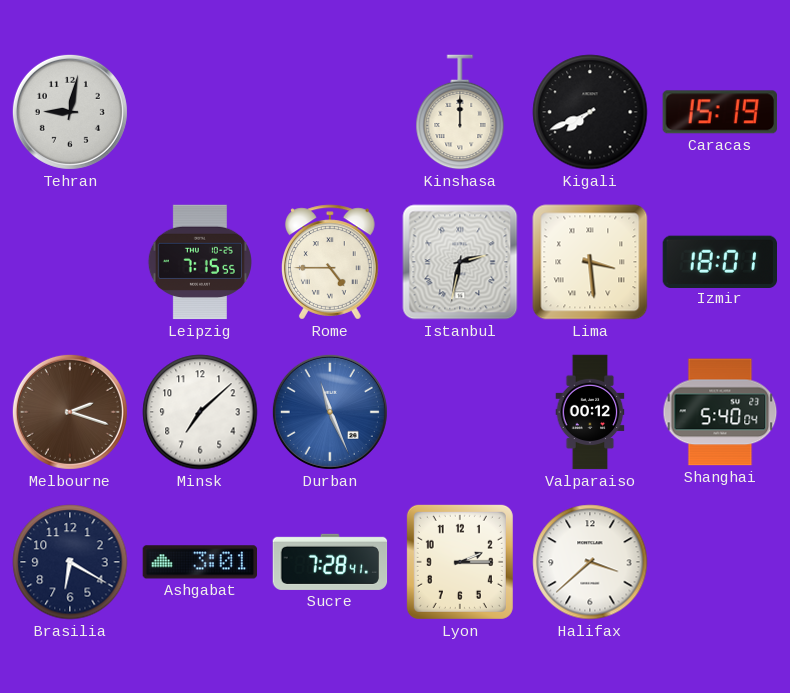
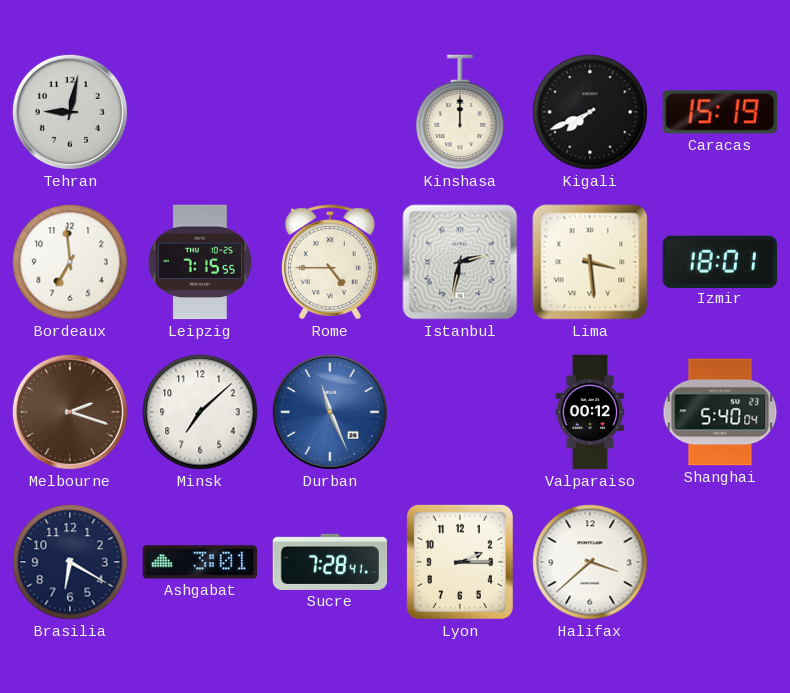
Bordeaux: none -> 6:59 (70, 262)
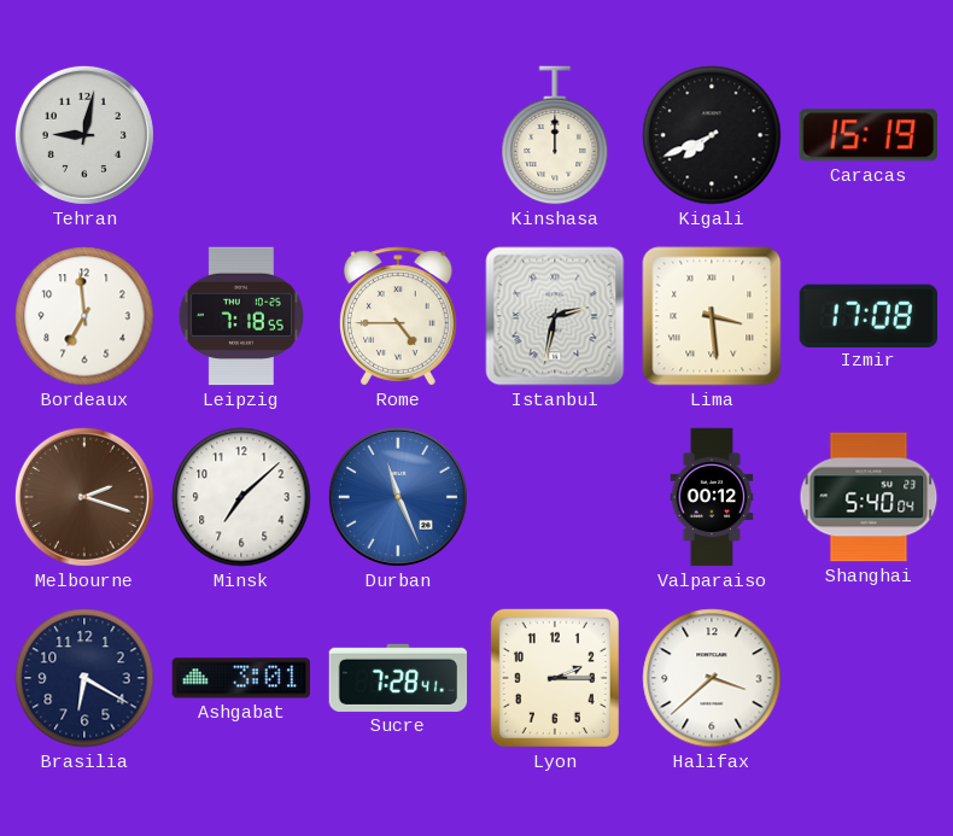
Leipzig: 7:15 -> 7:18 (241, 316)
Izmir: 18:01 -> 17:08 (867, 315)
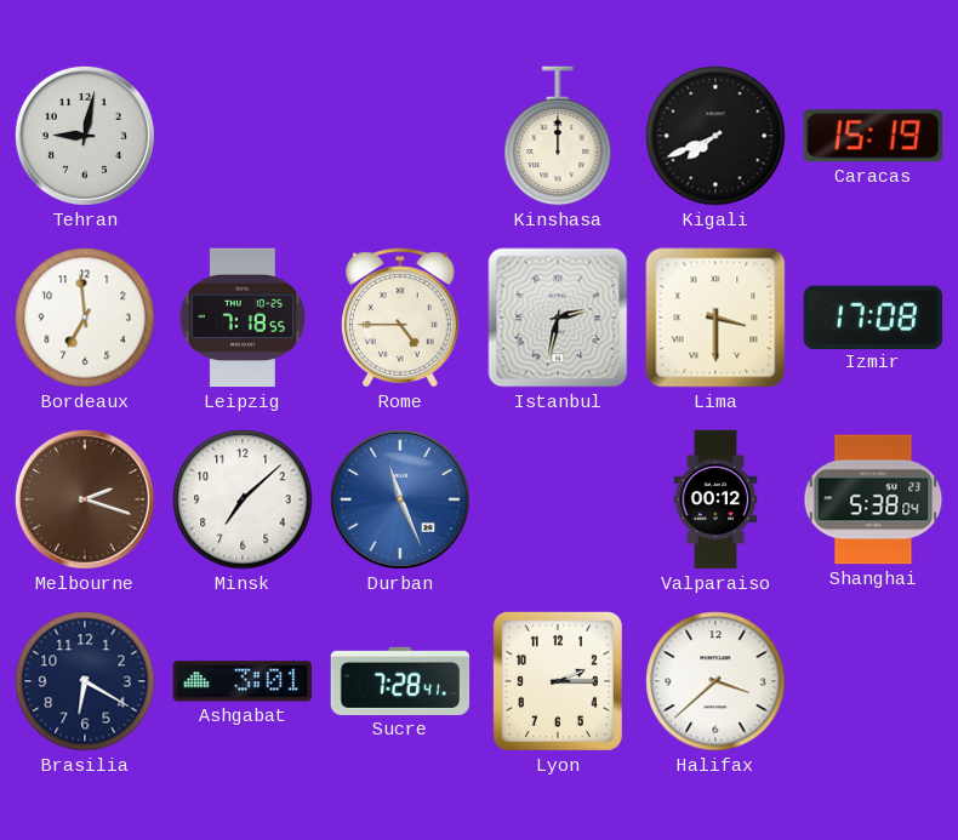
Lima: 3:29 -> 3:30 (715, 318)
Shanghai: 5:40 -> 5:38 (873, 499)
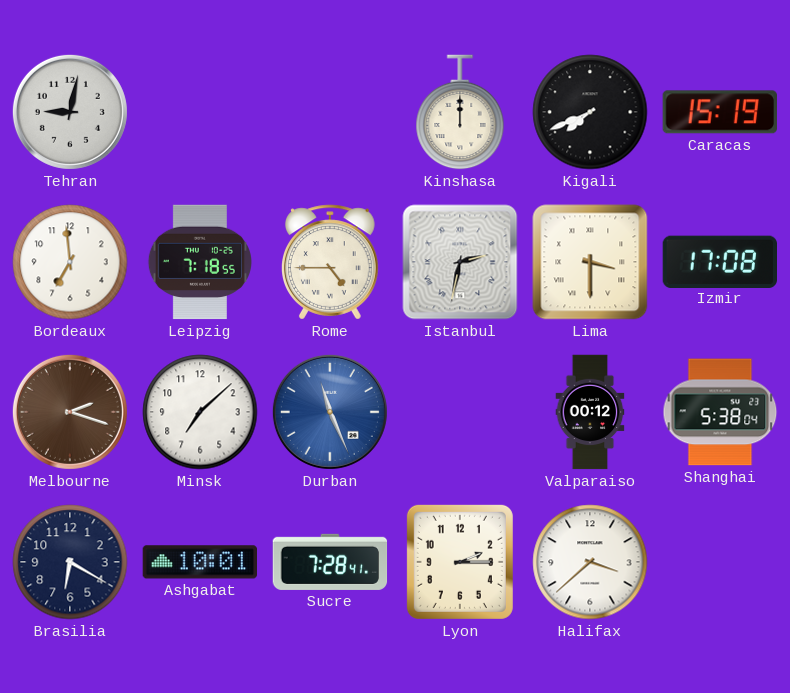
Ashgabat: 3:01 -> 10:01 (200, 562)
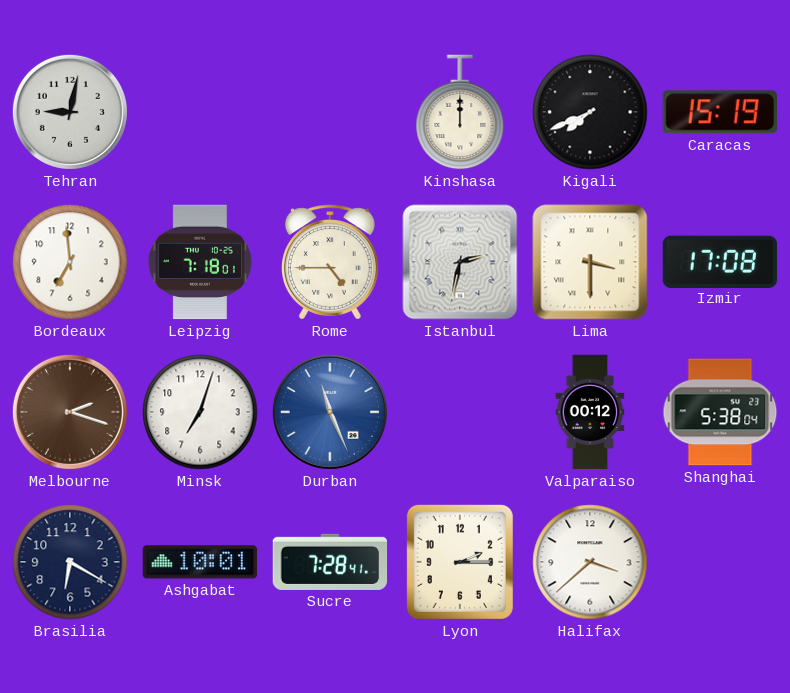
Leipzig: 7:18:55 -> 7:18:01 (200, 262)
Minsk: 7:08 -> 7:03 (200, 412)
